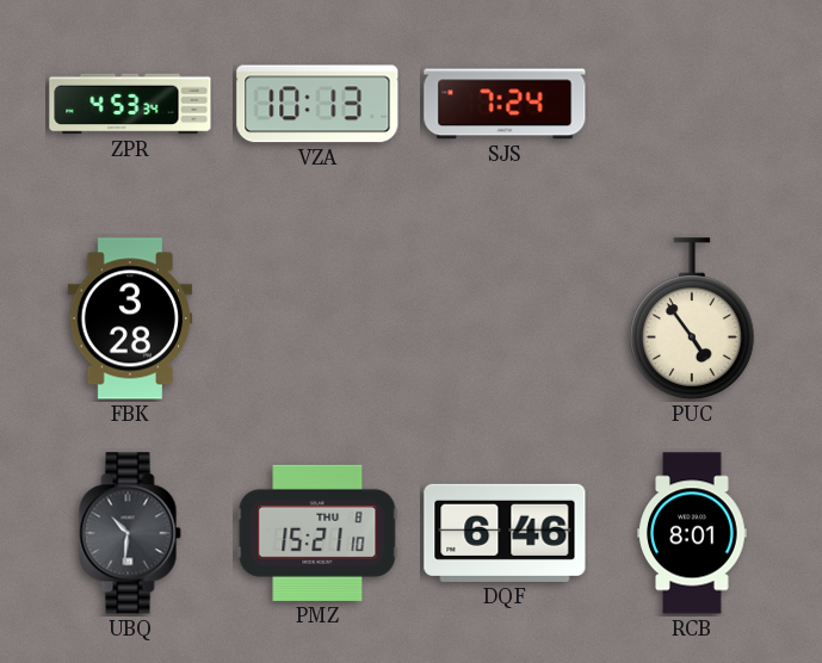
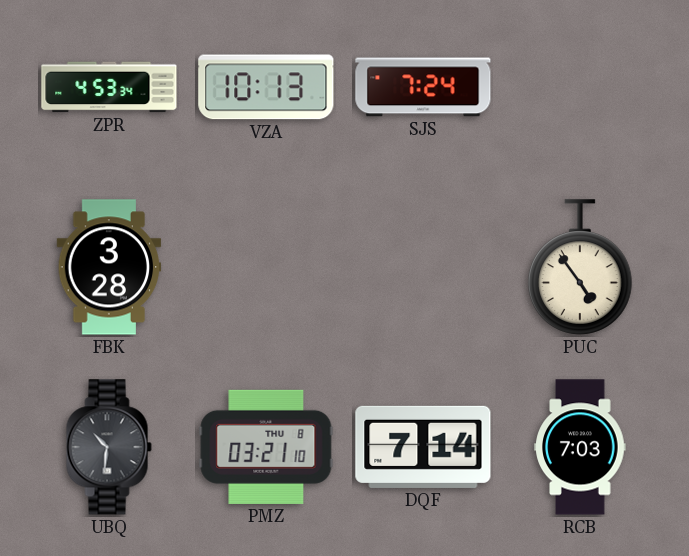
PMZ: 15:21 -> 03:21 (266, 447)
DQF: 6:46 -> 7:14 (423, 447)
RCB: 8:01 -> 7:03 (580, 447)
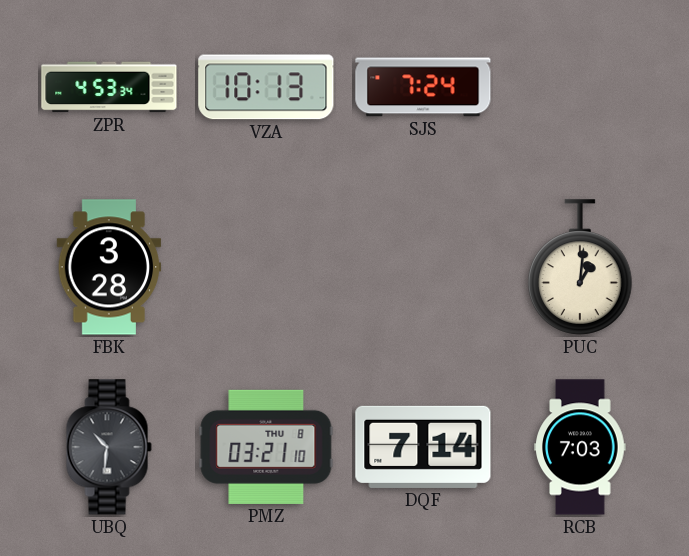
PUC: 4:54 -> 1:01 (581, 267)
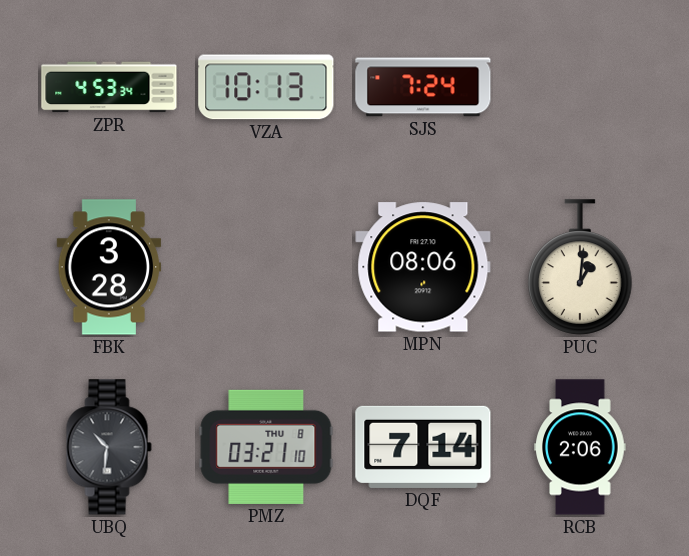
MPN: none -> 08:06 (423, 267)
RCB: 7:03 -> 2:06 (580, 447)
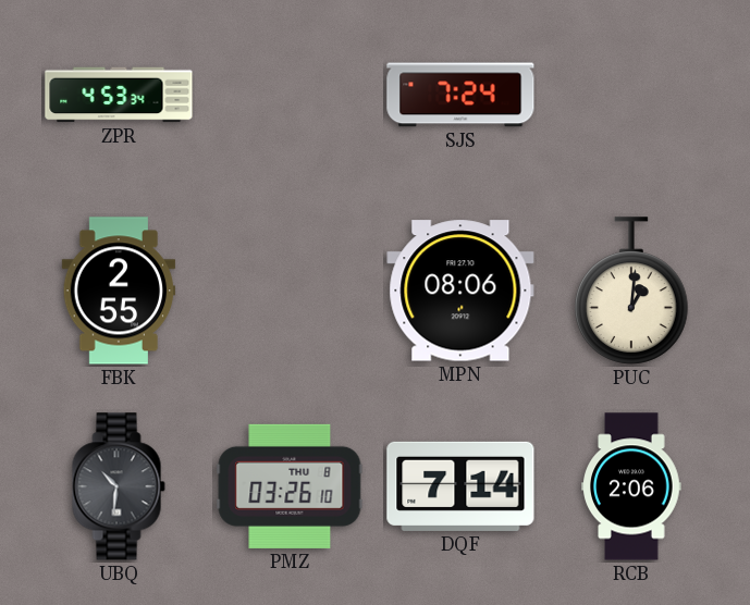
VZA: 10:13 -> none (266, 87)
FBK: 3:28 -> 2:55 (119, 291)
PMZ: 03:21 -> 03:26 (290, 486)
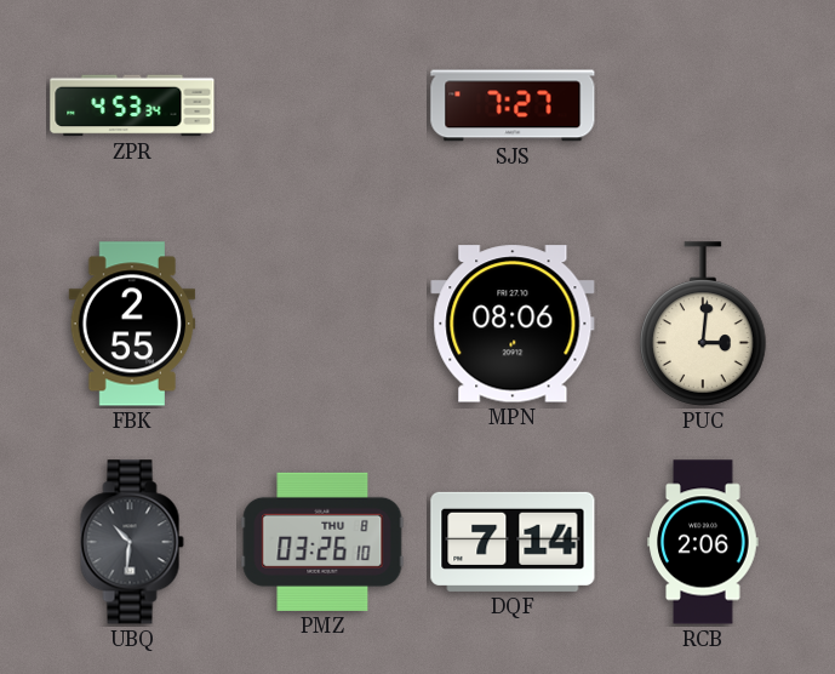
SJS: 7:24 -> 7:27 (513, 105)
PUC: 1:01 -> 3:01 (704, 324)
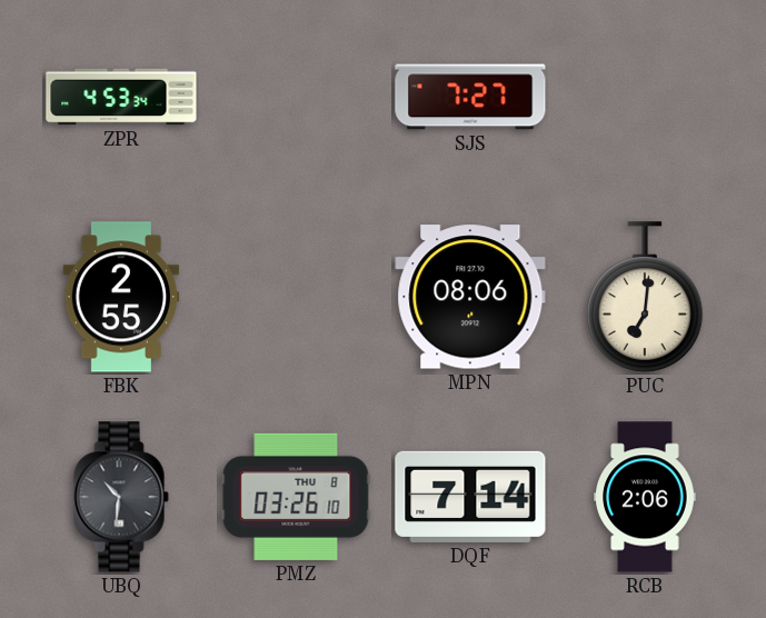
PUC: 3:01 -> 7:01 (646, 297)
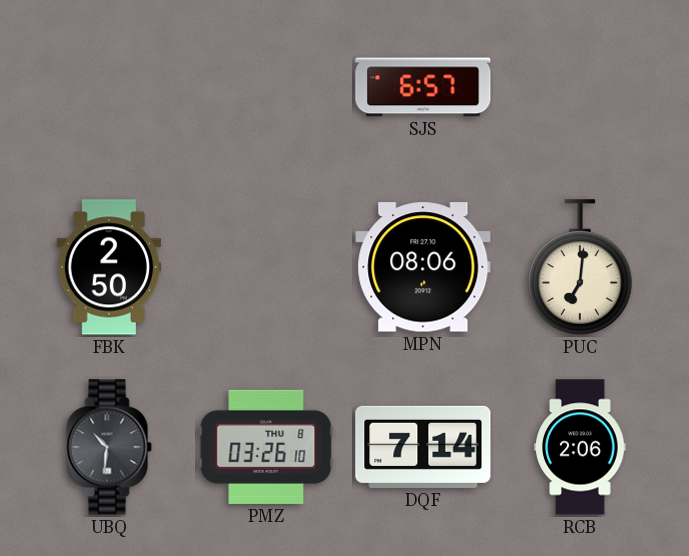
ZPR: 4:53 -> none (121, 97)
SJS: 7:27 -> 6:57 (423, 87)
FBK: 2:55 -> 2:50 (109, 267)
